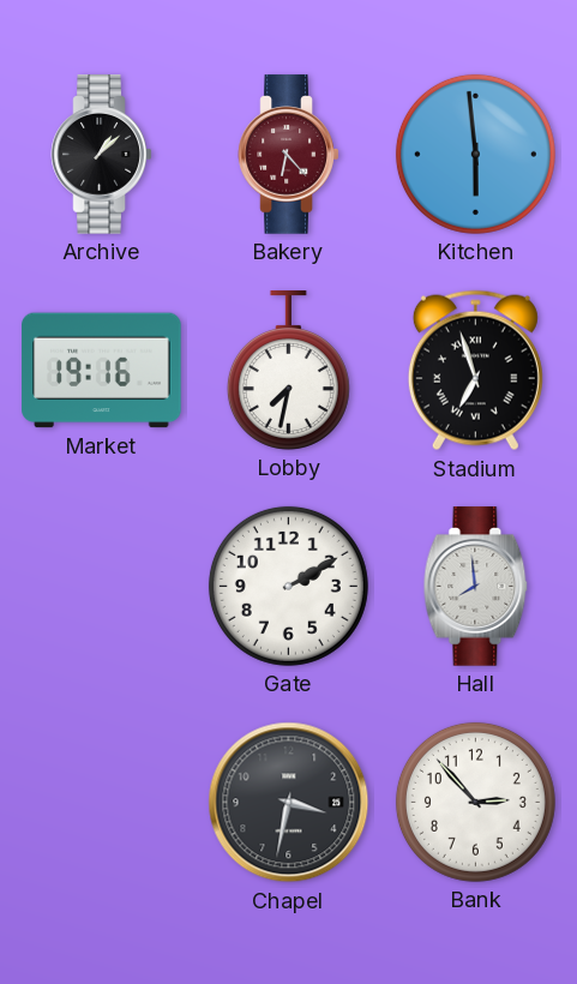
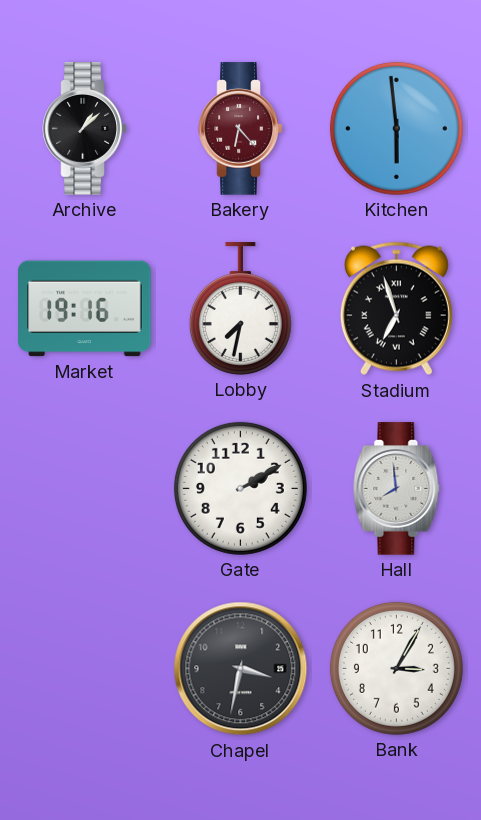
Bank: 2:53 -> 3:05 (396, 668)
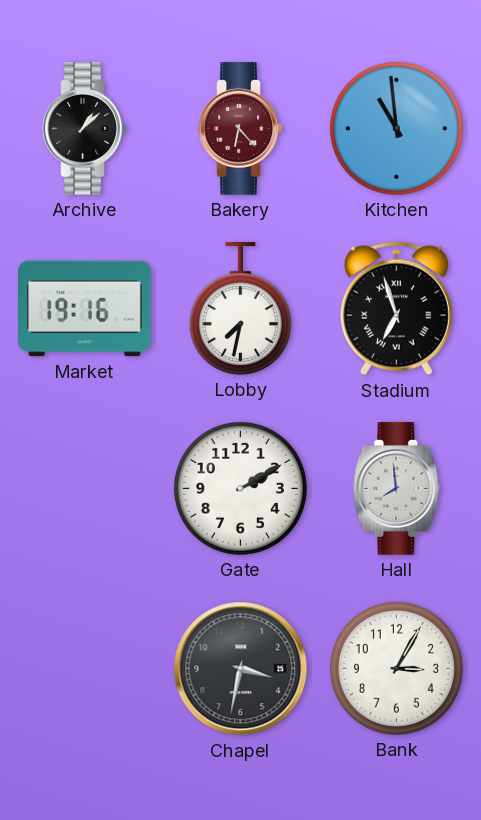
Kitchen: 5:59 -> 10:59 (396, 128)
